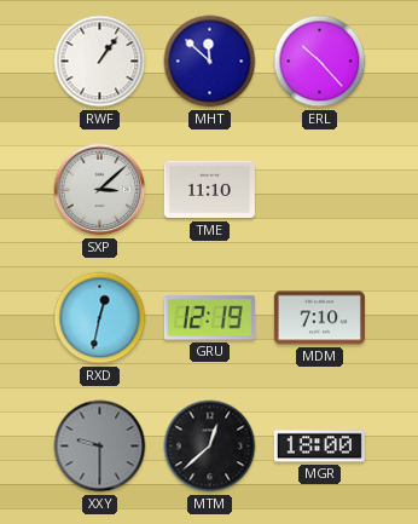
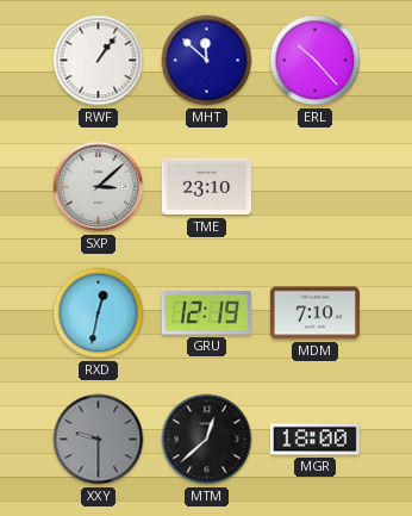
TME: 11:10 -> 23:10 (206, 187)
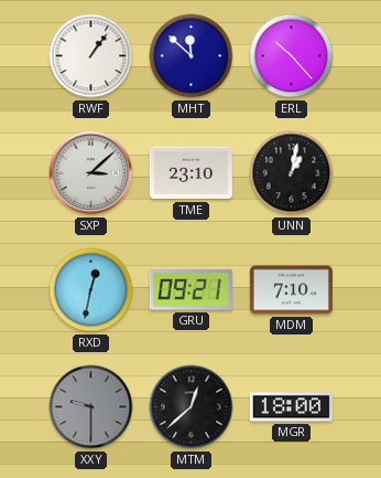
UNN: none -> 1:02 (292, 173)
GRU: 12:19 -> 09:21 (190, 290)
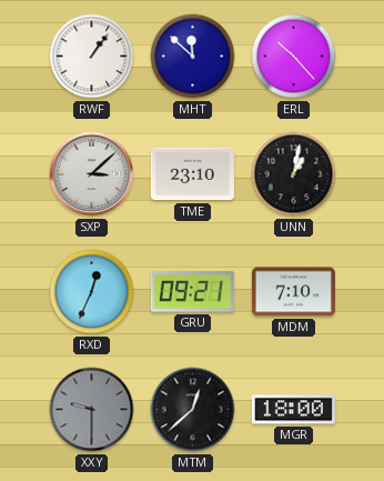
RXD: 12:32 -> 12:34 (92, 292)
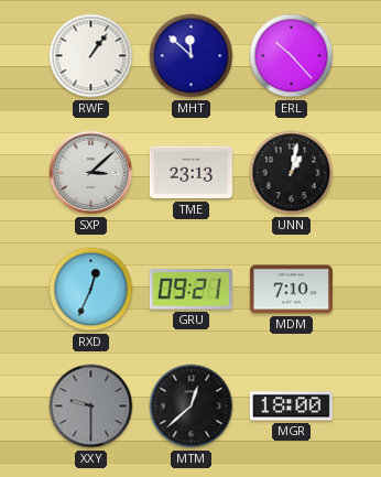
TME: 23:10 -> 23:13 (190, 173)
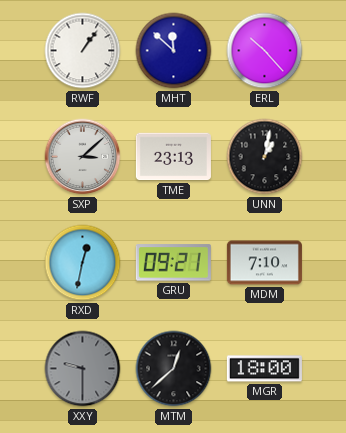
RXD: 12:34 -> 12:32 (83, 263)
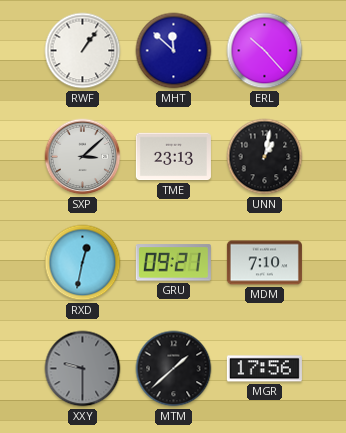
MTM: 12:38 -> 1:38 (174, 369)
MGR: 18:00 -> 17:56 (264, 369)
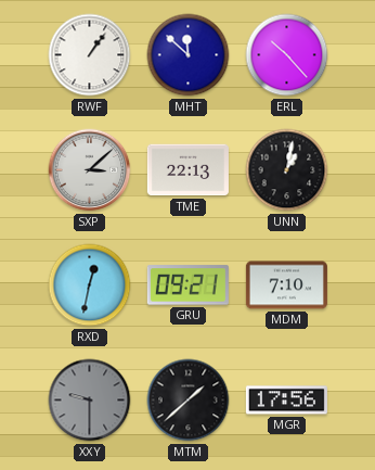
TME: 23:13 -> 22:13 (187, 170)
